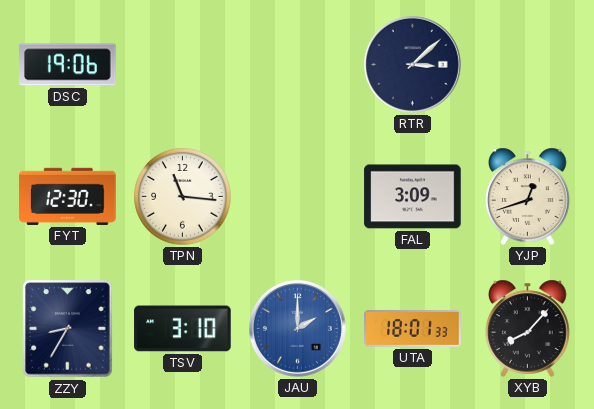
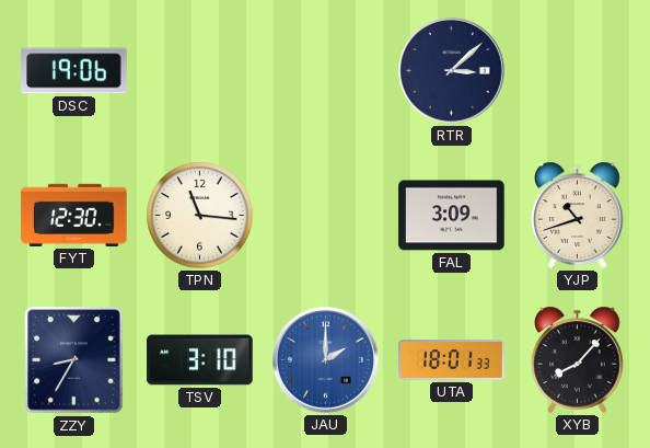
YJP: 12:42 -> 10:42 (578, 215)
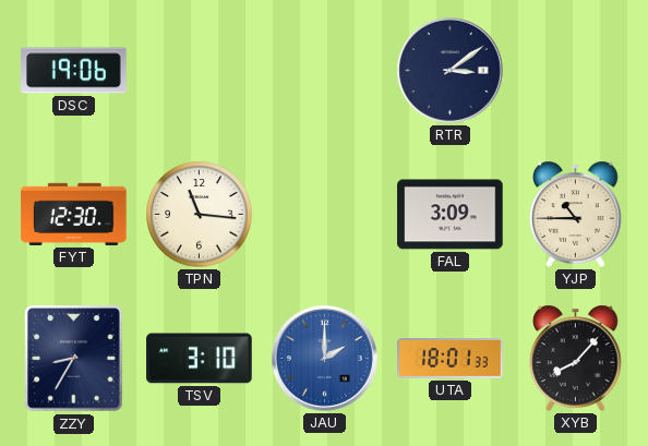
RTR: 3:08 -> 3:09 (449, 70)
YJP: 10:42 -> 10:45 (576, 214)
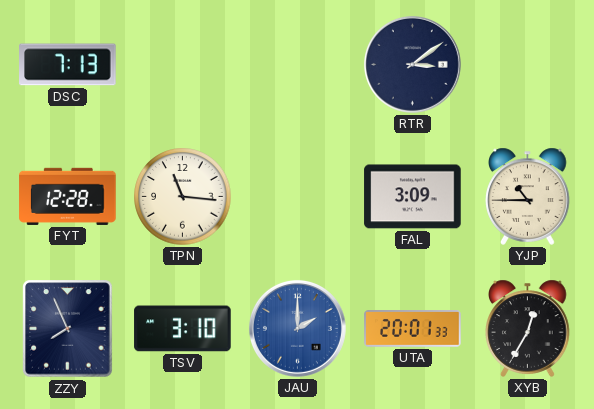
DSC: 19:06 -> 7:13 (68, 65)
FYT: 12:30 -> 12:28 (68, 196)
ZZY: 8:35 -> 7:56 (68, 329)
UTA: 18:01 -> 20:01 (413, 329)
XYB: 8:07 -> 12:35 (528, 328)
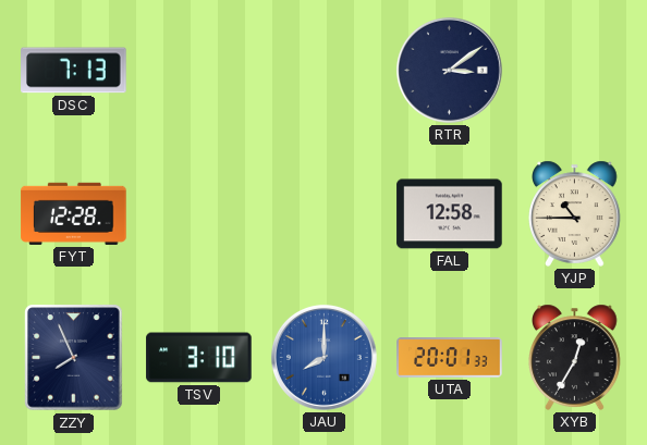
TPN: 11:16 -> none (183, 197)
FAL: 3:09 -> 12:58 (450, 214)
JAU: 2:00 -> 8:00 (323, 357)
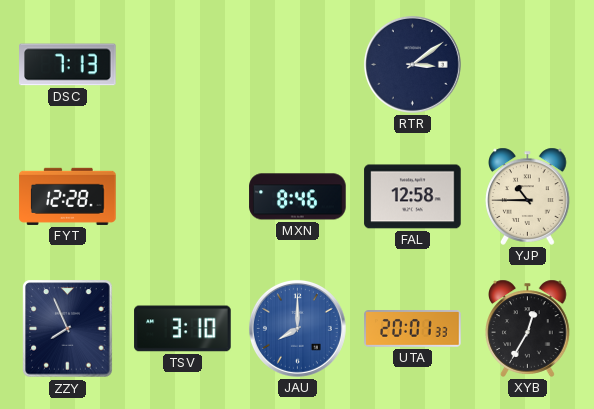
MXN: none -> 8:46 (298, 197)
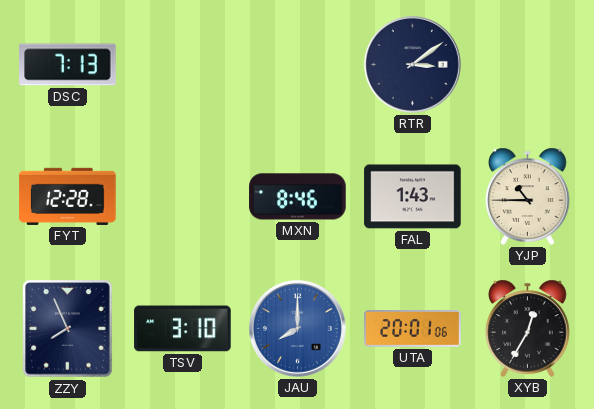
FAL: 12:58 -> 1:43 (413, 197)
UTA: 20:01:33 -> 20:01:06 (413, 329)
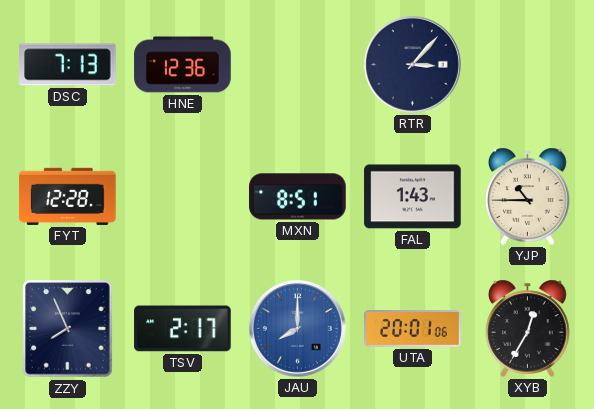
HNE: none -> 12:36 (183, 65)
RTR: 3:09 -> 3:07 (412, 64)
MXN: 8:46 -> 8:51 (298, 197)
TSV: 3:10 -> 2:17 (183, 329)
